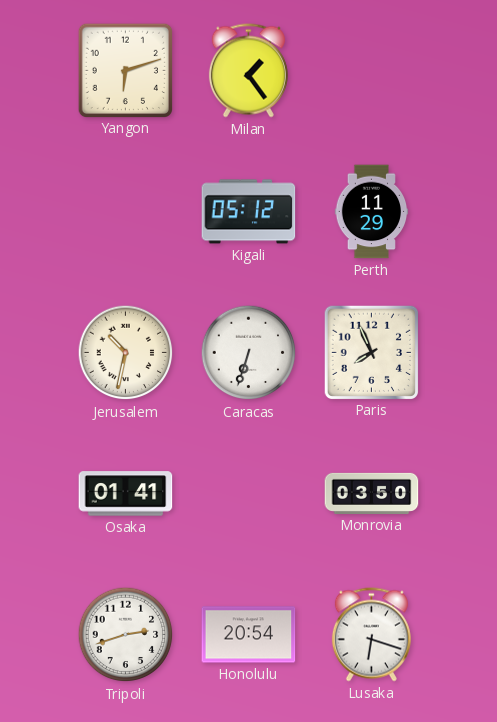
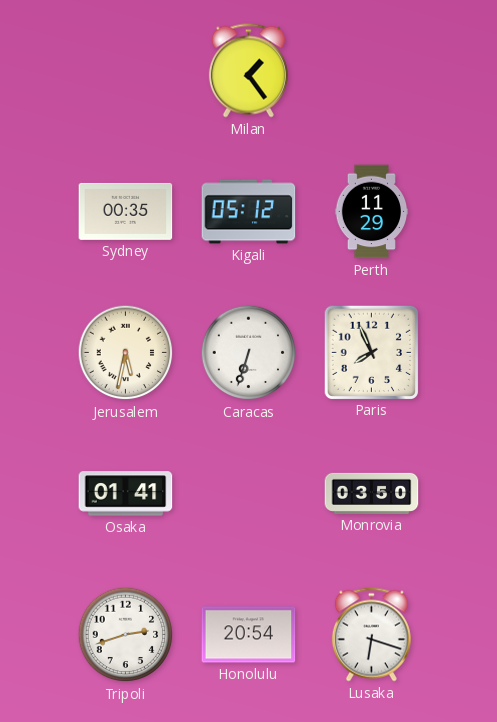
Yangon: 6:12 -> none (125, 70)
Sydney: none -> 00:35 (126, 211)
Jerusalem: 10:32 -> 5:32 (126, 353)
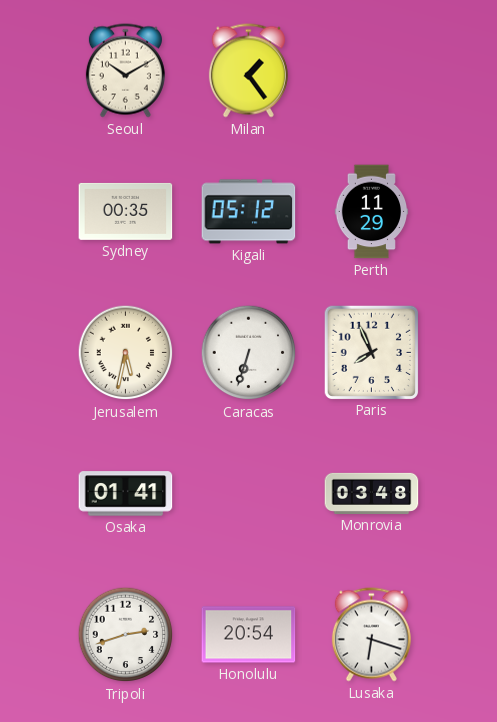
Seoul: none -> 10:10 (125, 71)
Monrovia: 03:50 -> 03:48 (372, 493)
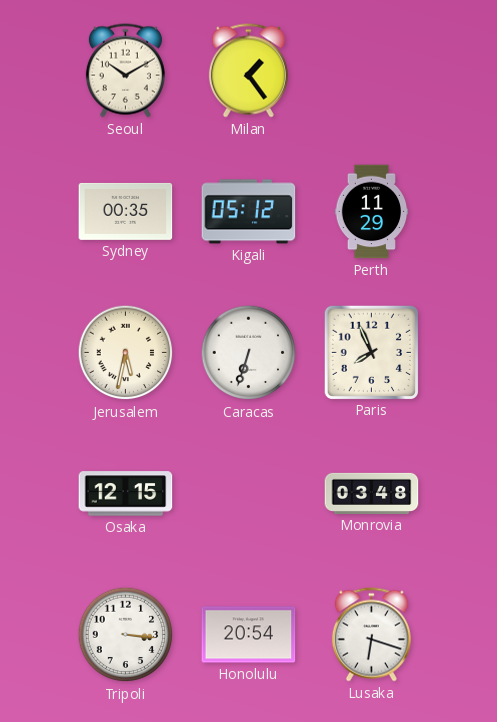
Osaka: 01:41 -> 12:15 (126, 494)
Tripoli: 2:42 -> 3:16 (126, 635)
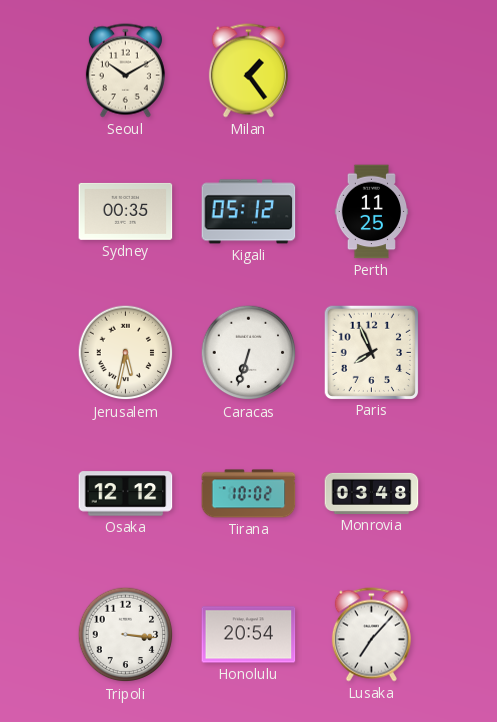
Perth: 11:29 -> 11:25 (372, 212)
Osaka: 12:15 -> 12:12 (126, 494)
Tirana: none -> 10:02 (249, 494)
Lusaka: 6:18 -> 7:07 (371, 635)
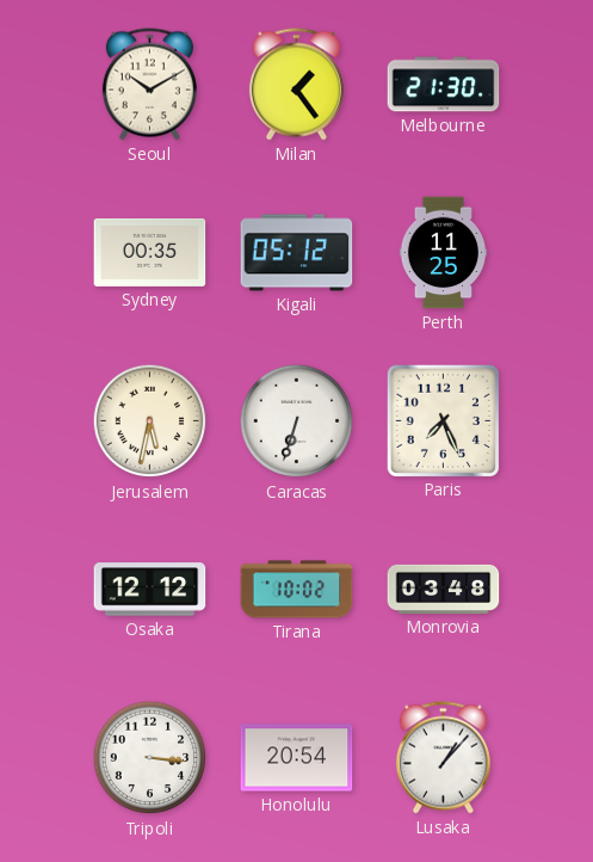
Melbourne: none -> 21:30 (444, 85)
Paris: 7:56 -> 7:26 (443, 420)
Lusaka: 7:07 -> 1:07 (443, 758)
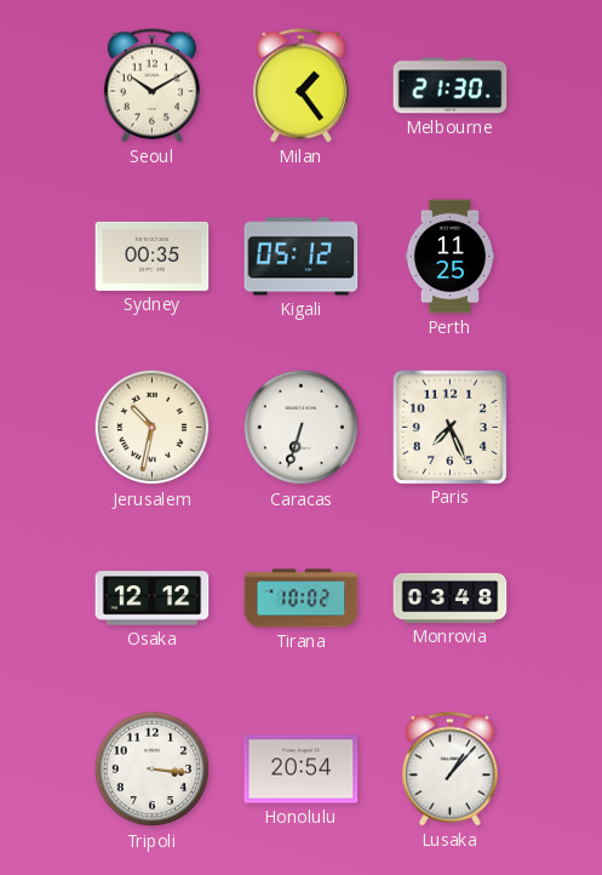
Jerusalem: 5:32 -> 10:32 (153, 428)
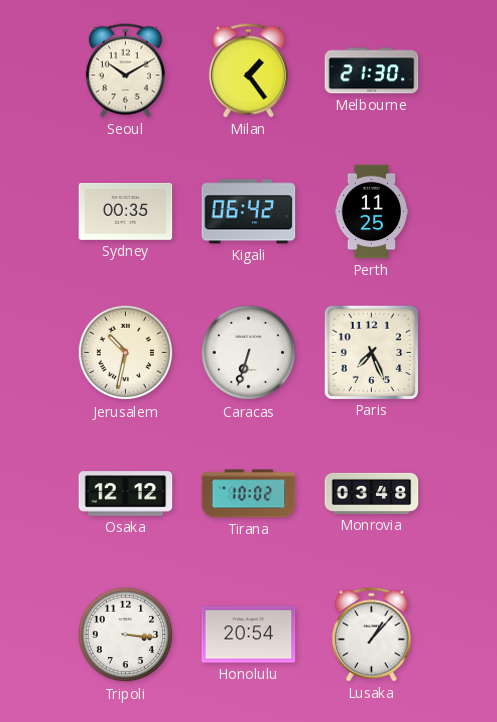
Kigali: 05:12 -> 06:42 (249, 212)
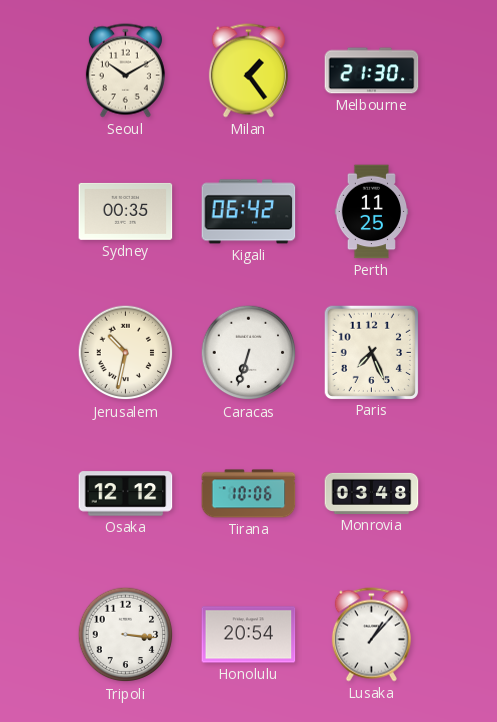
Tirana: 10:02 -> 10:06 (249, 494)
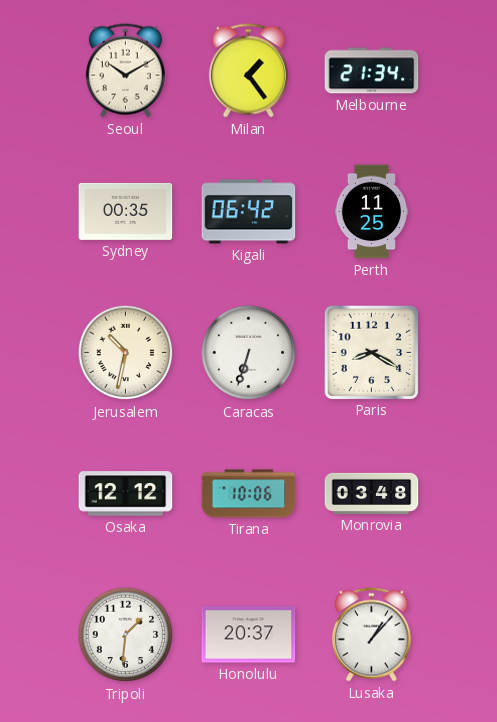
Melbourne: 21:30 -> 21:34 (372, 71)
Paris: 7:26 -> 8:20 (371, 352)
Tripoli: 3:16 -> 1:31 (126, 635)
Honolulu: 20:54 -> 20:37 (249, 635)
